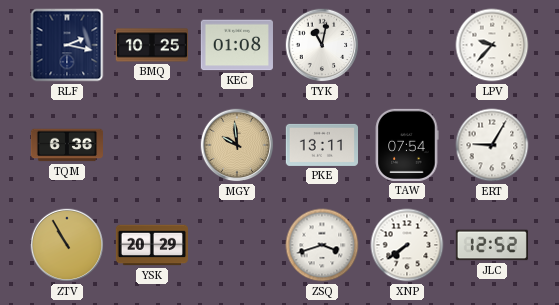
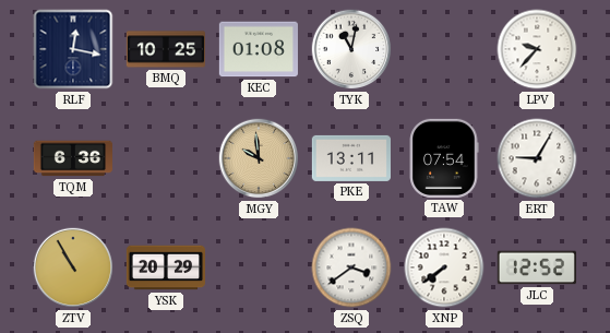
RLF: 2:17 -> 12:17 (73, 49)
ZSQ: 3:42 -> 3:39 (351, 267)
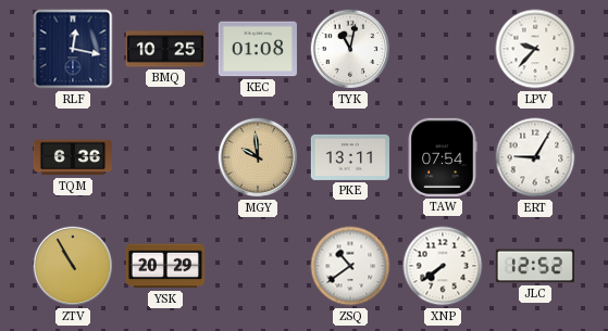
ZSQ: 3:39 -> 10:39 (350, 266)
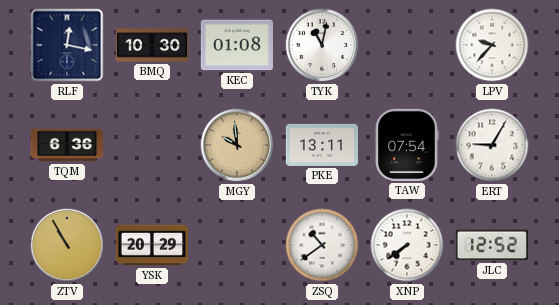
BMQ: 10:25 -> 10:30 (151, 45)
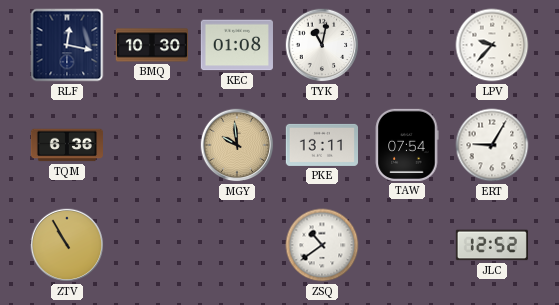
YSK: 20:29 -> none (151, 245)
XNP: 7:39 -> none (407, 245)
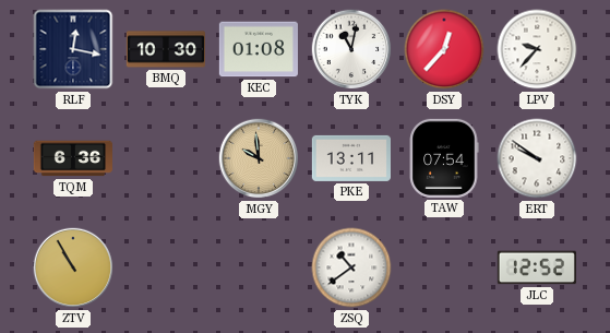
DSY: none -> 12:37 (444, 49)
ERT: 9:05 -> 9:51 (537, 158)
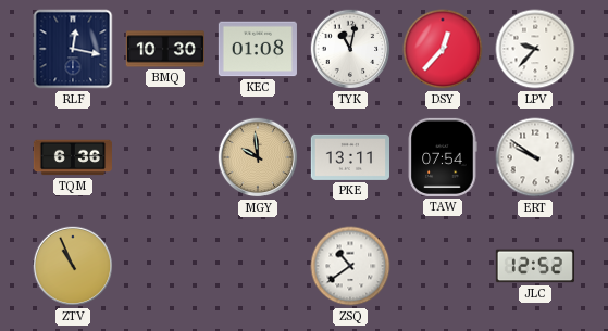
ZTV: 10:55 -> 10:56 (73, 266)
